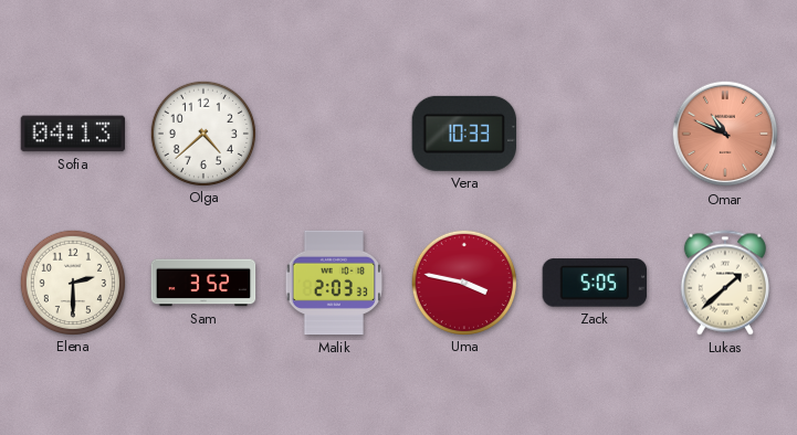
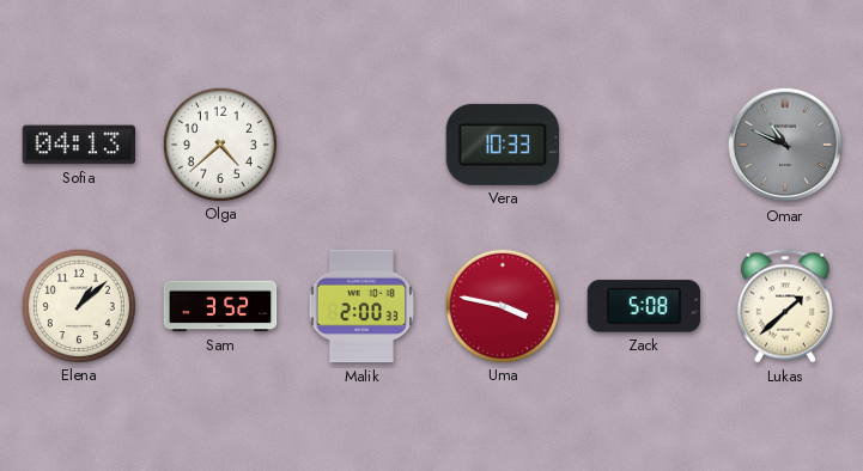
Omar dial: salmon -> grey (785, 145)
Elena: 2:30 -> 1:08 (78, 305)
Malik: 2:03 -> 2:00 (361, 306)
Zack: 5:05 -> 5:08 (644, 306)
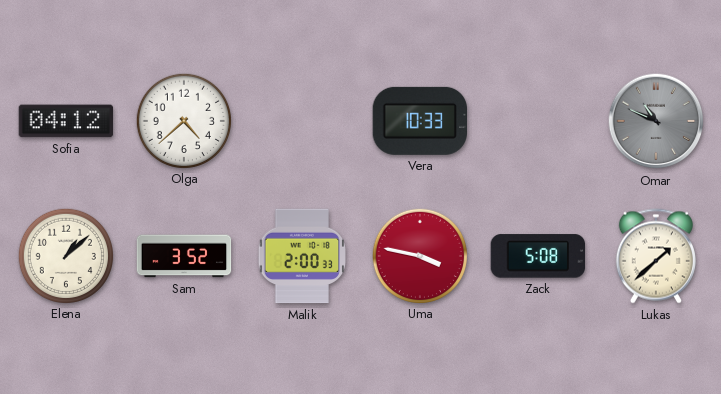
Sofia: 04:13 -> 04:12 (66, 121)
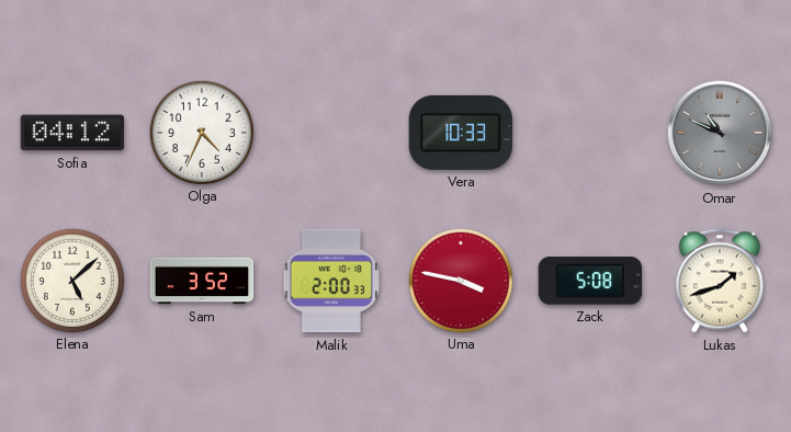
Olga: 4:38 -> 4:34 (201, 132)
Elena: 1:08 -> 5:08 (71, 280)
Lukas: 1:38 -> 1:42 (720, 281)
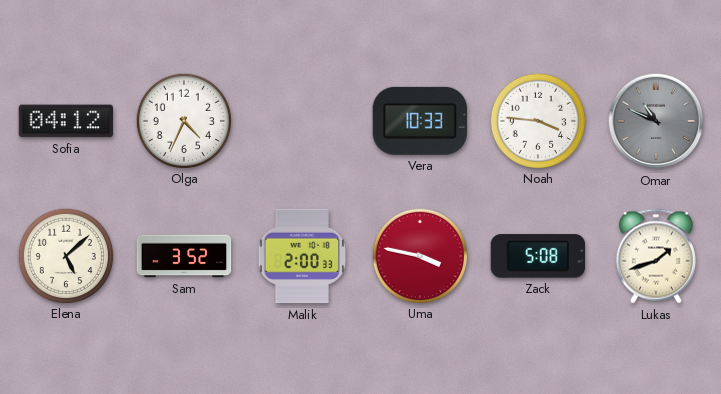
Noah: none -> 3:46 (537, 120)
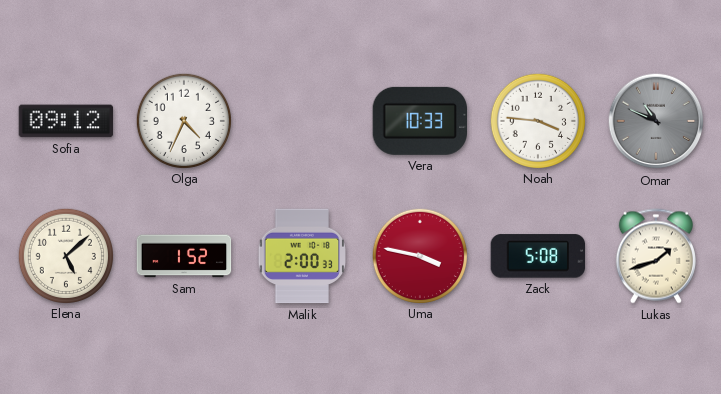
Sofia: 04:12 -> 09:12 (66, 121)
Sam: 3:52 -> 1:52 (184, 256)
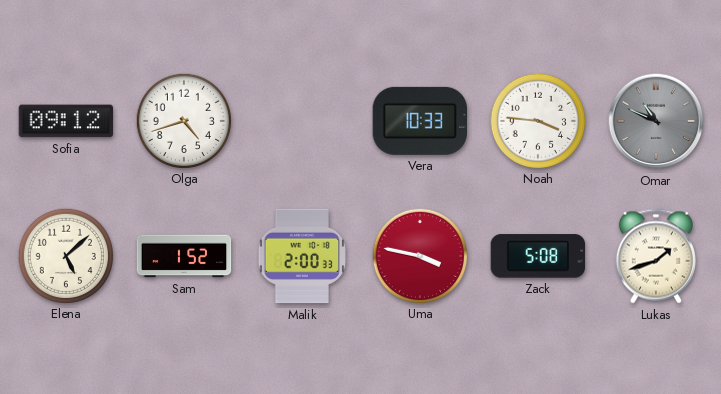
Olga: 4:34 -> 4:42 (183, 120)
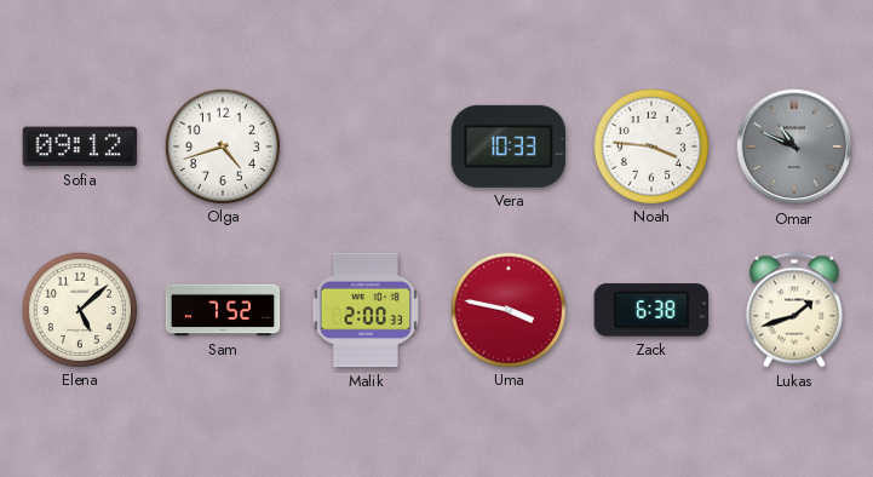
Sam: 1:52 -> 7:52 (223, 310)
Zack: 5:08 -> 6:38 (651, 310)
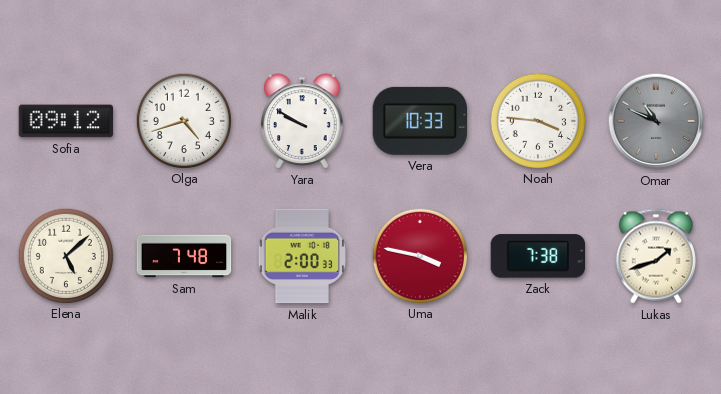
Yara: none -> 9:50 (302, 121)
Sam: 7:52 -> 7:48 (184, 256)
Zack: 6:38 -> 7:38 (538, 256)
